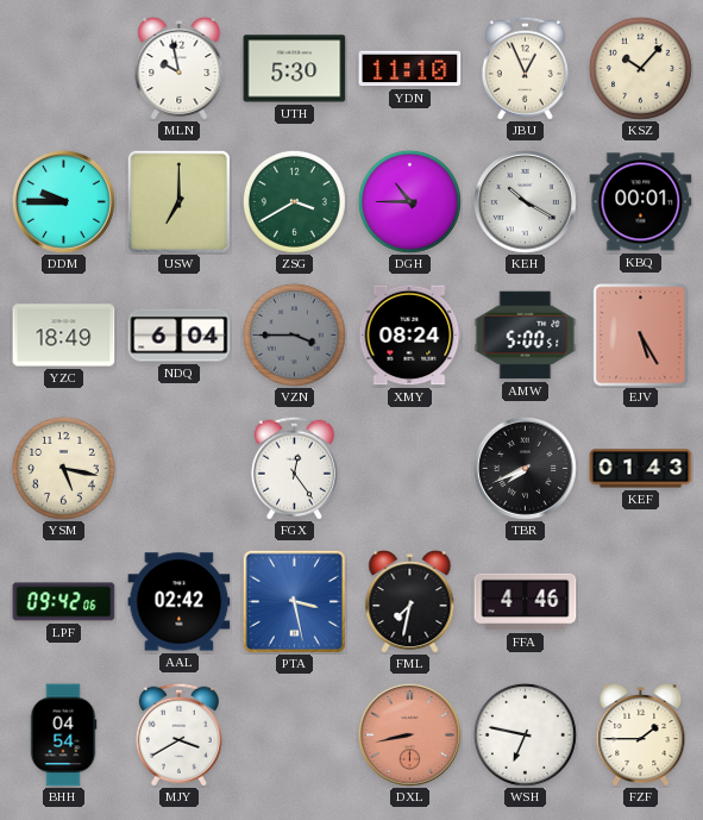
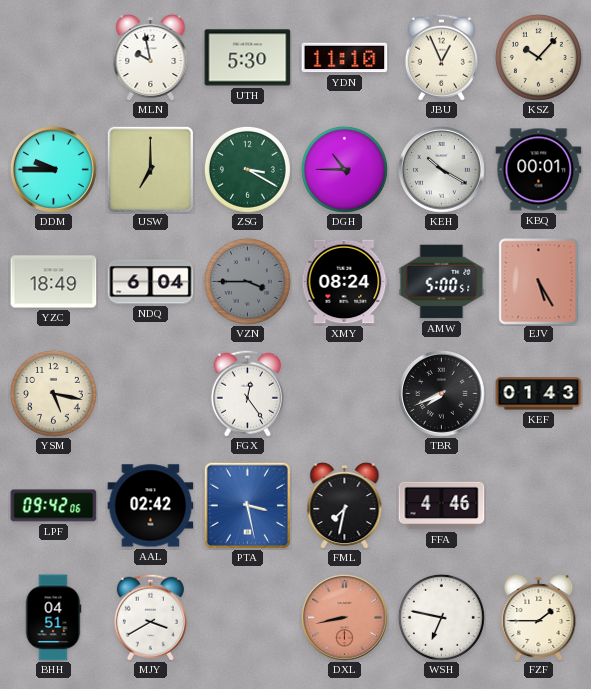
ZSG: 3:40 -> 3:20 (247, 169)
BHH: 04:54 -> 04:51 (53, 618)
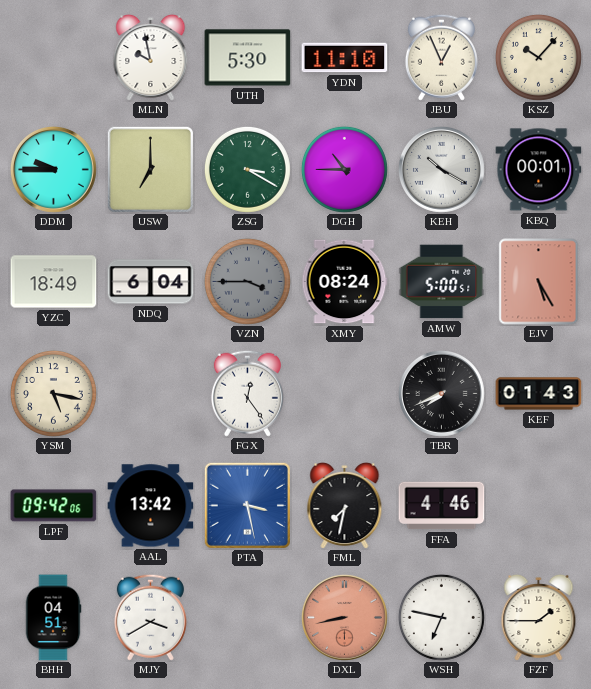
AAL: 02:42 -> 13:42 (151, 506)
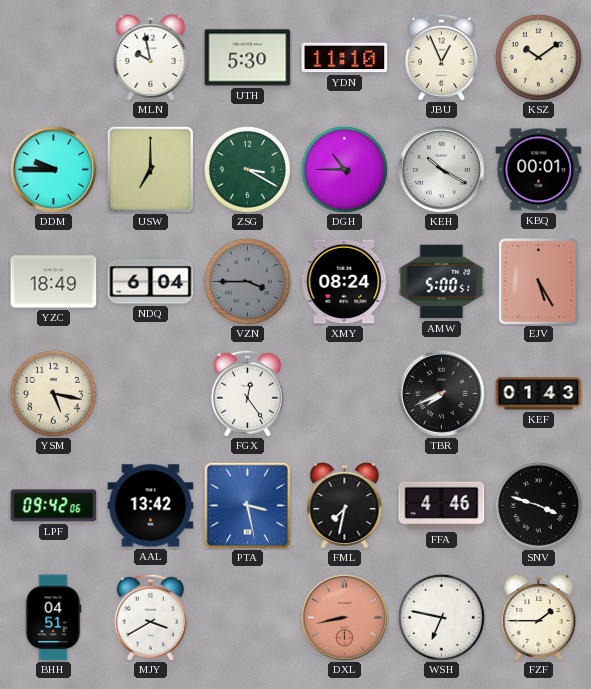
KSZ: 10:07 -> 10:09 (538, 57)
SNV: none -> 3:48 (538, 505)
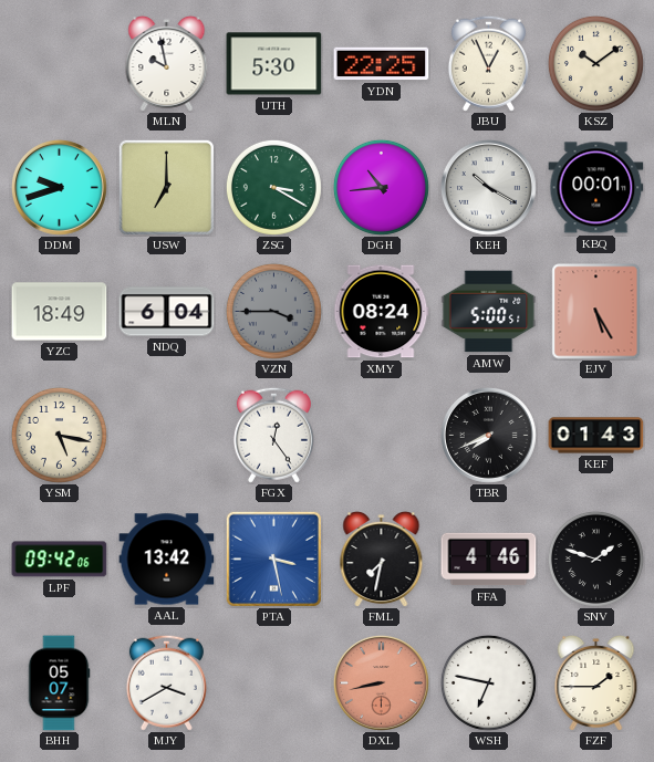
YDN: 11:10 -> 22:25 (382, 64)
DDM: 9:45 -> 9:42 (59, 187)
DGH: 10:45 -> 10:44 (381, 187)
SNV: 3:48 -> 1:48 (595, 559)
BHH: 04:51 -> 05:07 (59, 683)
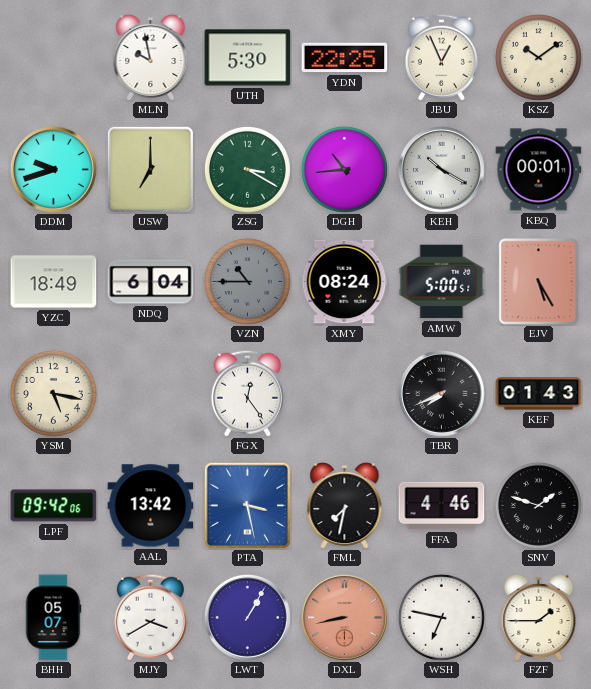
VZN: 3:45 -> 10:45 (247, 281)
LWT: none -> 1:05 (247, 617)
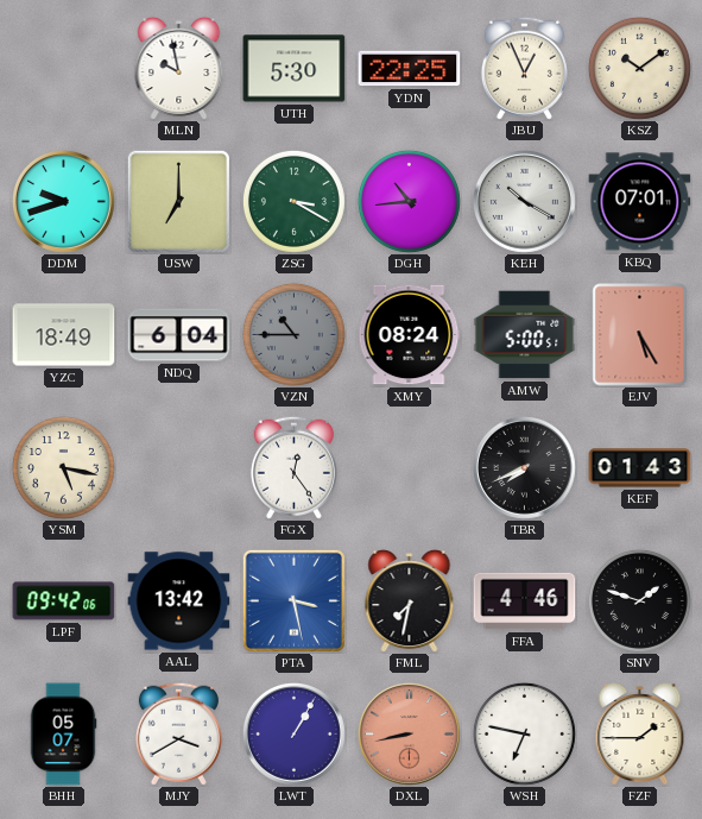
KBQ: 00:01 -> 07:01 (640, 202)
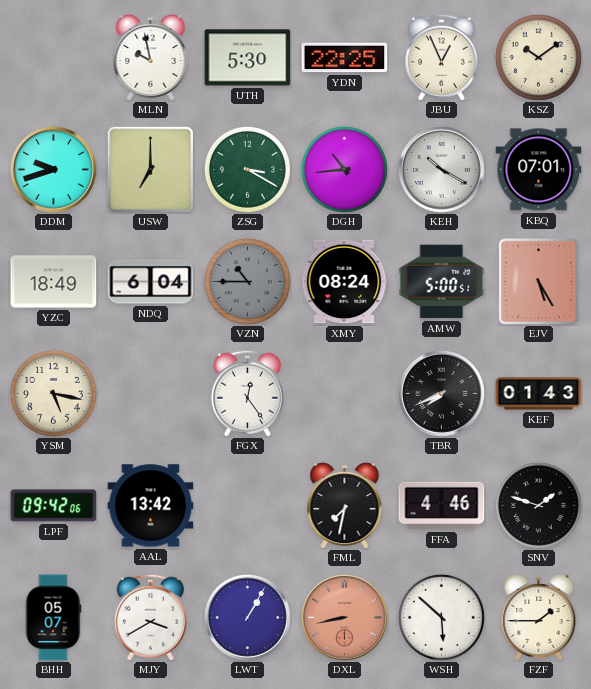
PTA: 3:28 -> none (293, 600)
WSH: 6:47 -> 5:52 (441, 617)
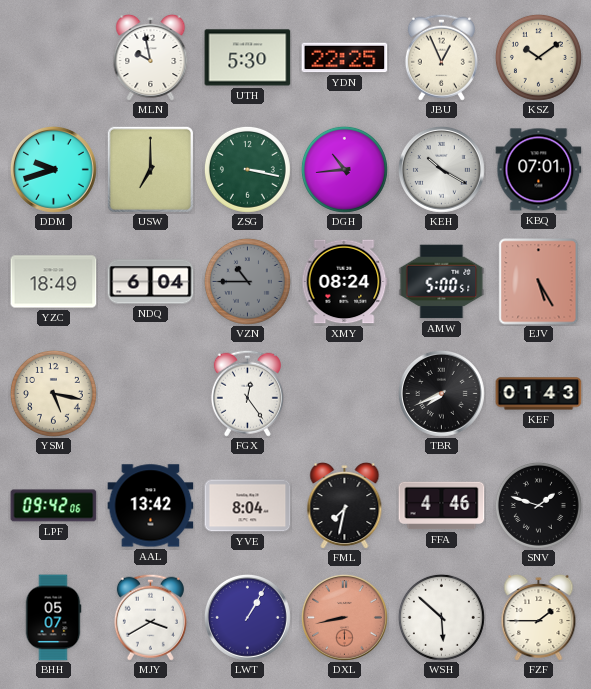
ZSG: 3:20 -> 3:17 (247, 169)
YVE: none -> 8:04 (248, 506)
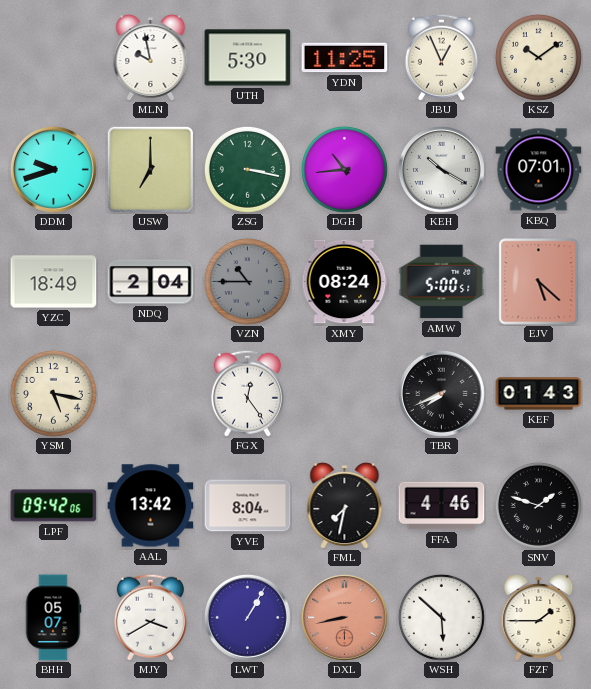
YDN: 22:25 -> 11:25 (345, 58)
NDQ: 6:04 -> 2:04 (151, 282)
EJV: 5:25 -> 5:22 (539, 282)
